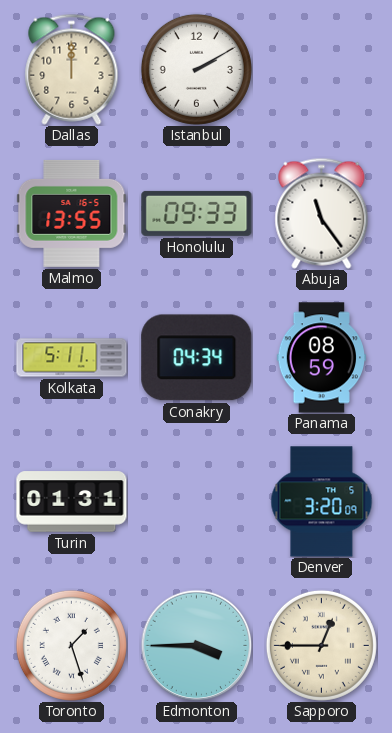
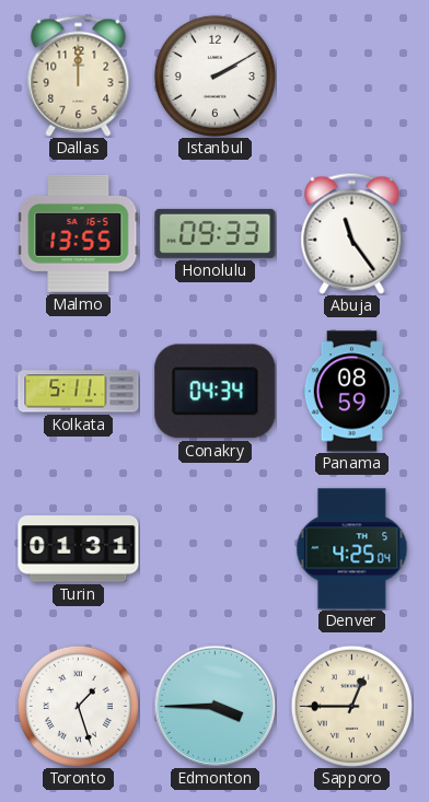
Denver: 3:20 -> 4:25 (352, 549)
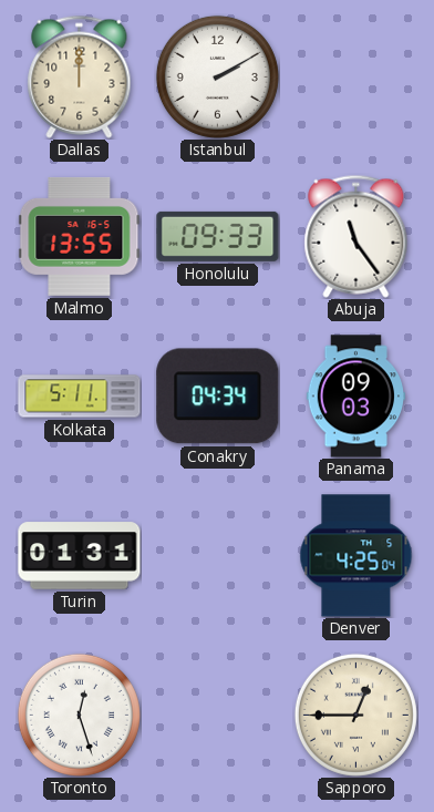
Panama: 08:59 -> 09:03 (356, 397)
Toronto: 1:27 -> 12:27 (79, 715)
Edmonton: 3:45 -> none (215, 706)
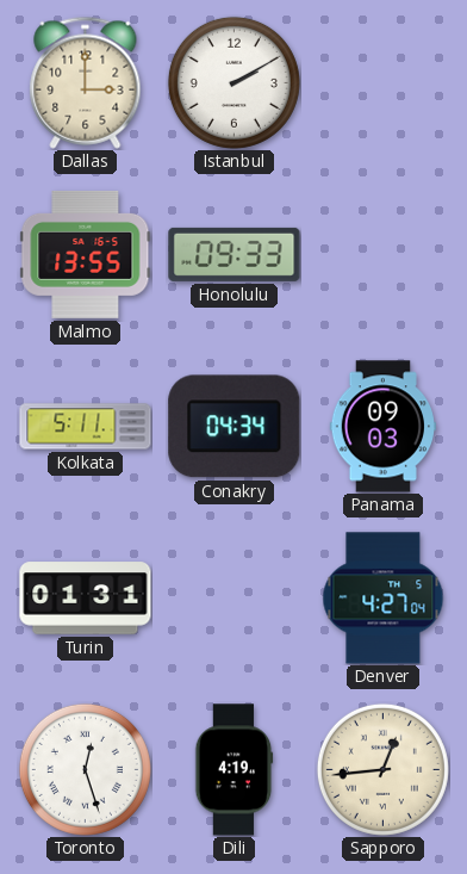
Dallas: 12:00 -> 3:00 (86, 82)
Abuja: 11:24 -> none (356, 236)
Denver: 4:25 -> 4:27 (384, 599)
Dili: none -> 4:19 (235, 770)
Sapporo: 12:45 -> 12:44 (382, 769)
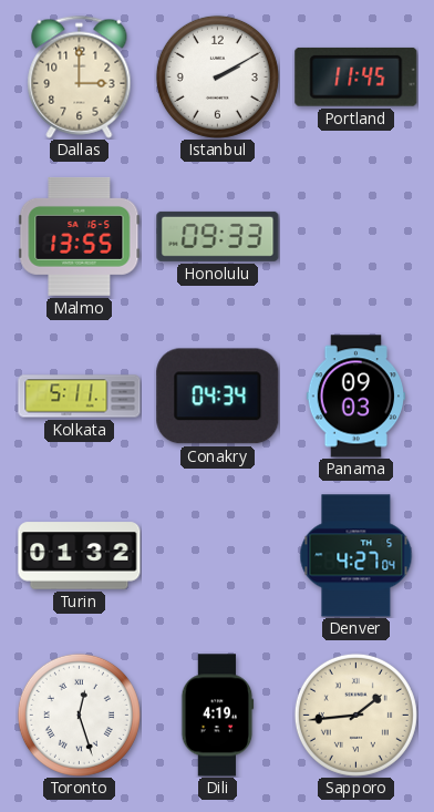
Portland: none -> 11:45 (356, 76)
Turin: 01:31 -> 01:32 (80, 556)
Sapporo: 12:44 -> 1:44 (355, 715)
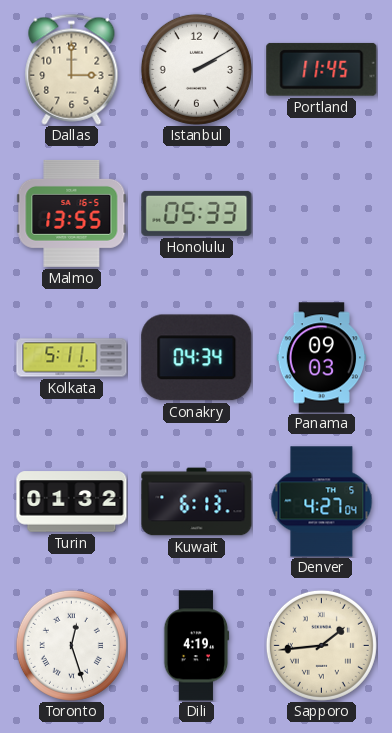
Honolulu: 09:33 -> 05:33 (197, 213)
Kuwait: none -> 6:13 (197, 502)
